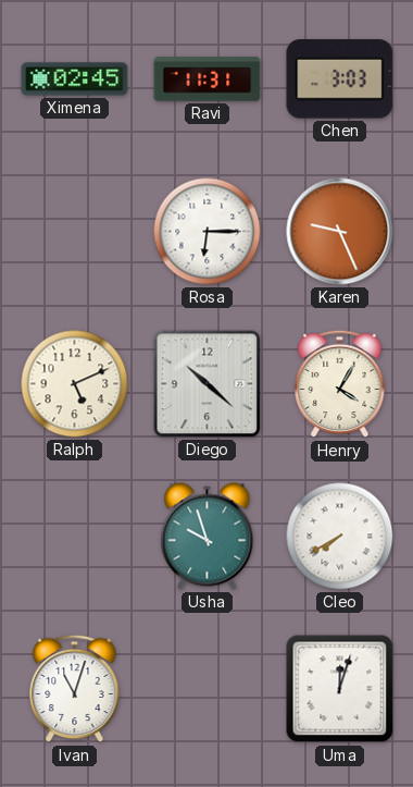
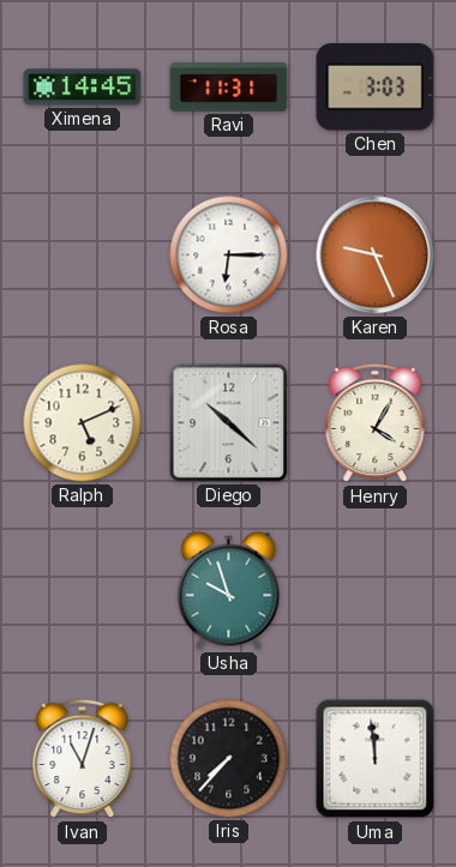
Ximena: 02:45 -> 14:45 (83, 88)
Cleo: 7:40 -> none (340, 537)
Iris: none -> 7:37 (229, 759)
Uma: 12:03 -> 11:59 (376, 759)
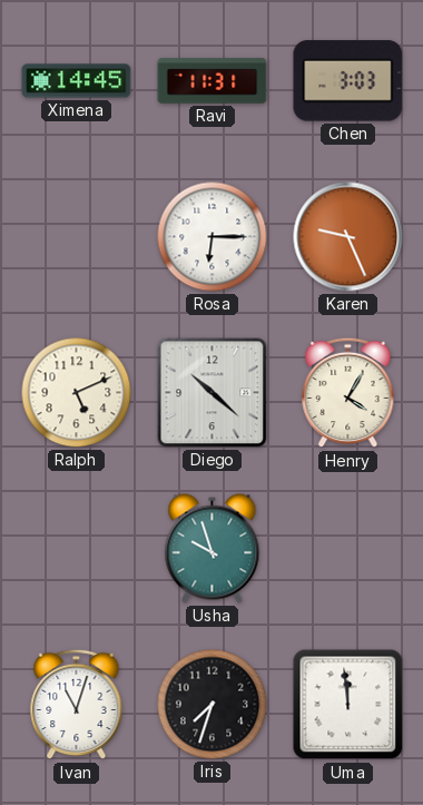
Iris: 7:37 -> 7:33 (213, 705)
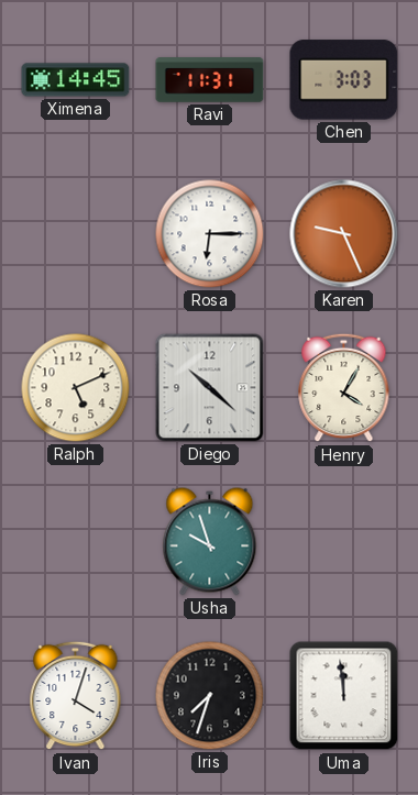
Ivan: 11:03 -> 4:03 (76, 696)
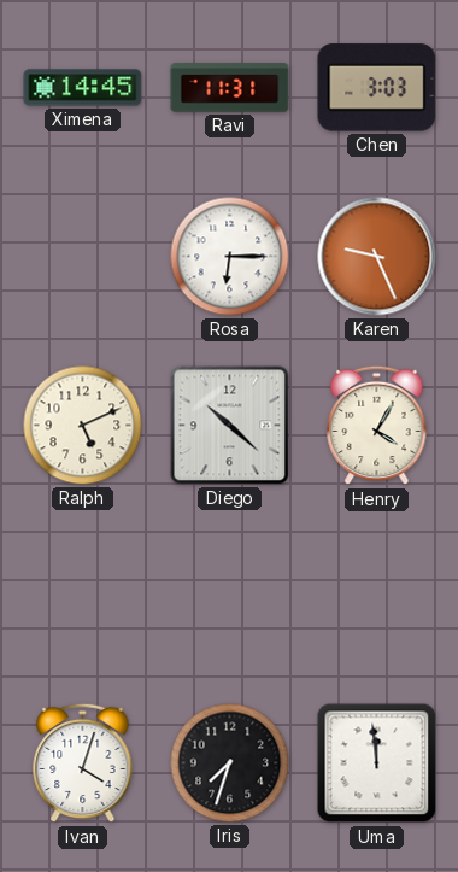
Usha: 9:57 -> none (210, 542)
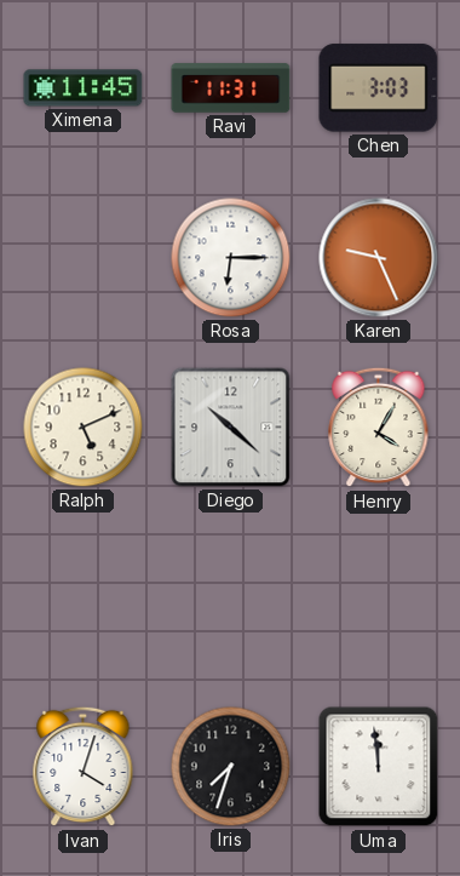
Ximena: 14:45 -> 11:45 (84, 88)
